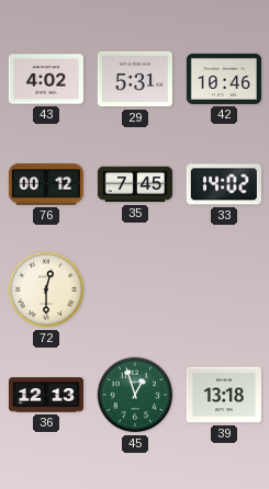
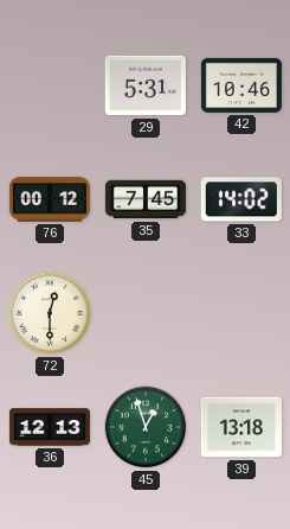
43: 4:02 -> none (46, 79)
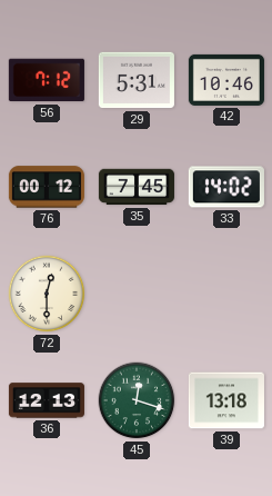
56: none -> 7:12 (47, 80)
45: 12:57 -> 12:18 (137, 400)
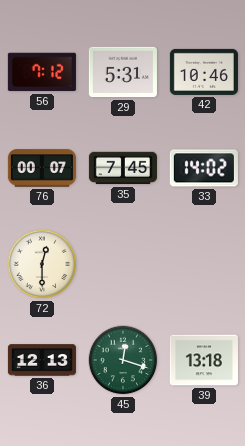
76: 00:12 -> 00:07 (42, 168)
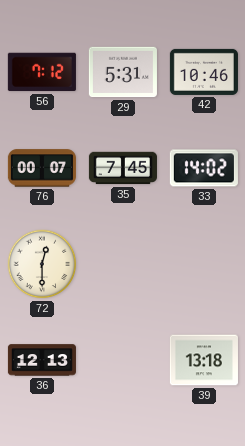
45: 12:18 -> none (123, 360)
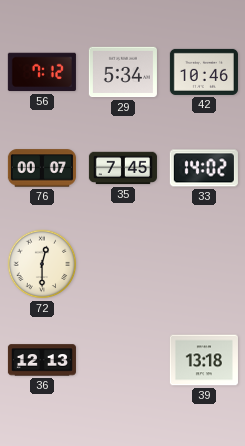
29: 5:31 -> 5:34 (123, 72)
